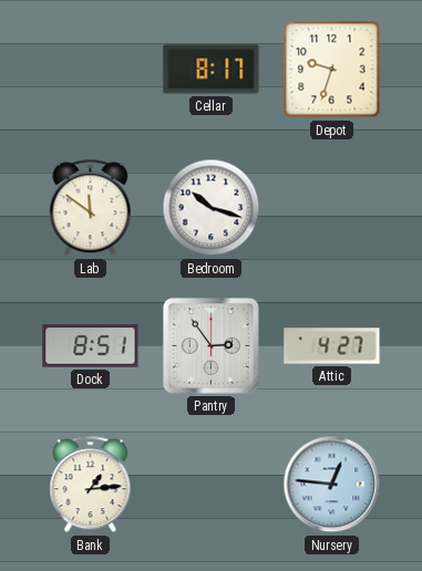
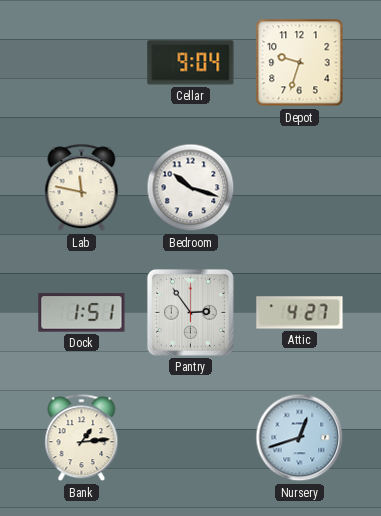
Cellar: 8:17 -> 9:04 (191, 63)
Lab: 11:51 -> 11:47 (82, 188)
Dock: 8:51 -> 1:51 (82, 313)
Nursery: 12:46 -> 12:42 (300, 438)
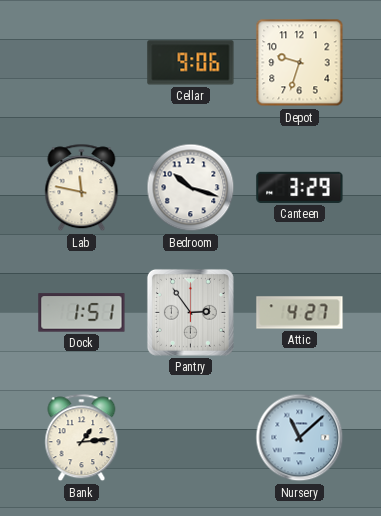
Cellar: 9:04 -> 9:06 (191, 63)
Canteen: none -> 3:29 (300, 187)
Nursery: 12:42 -> 11:08 (300, 438)
